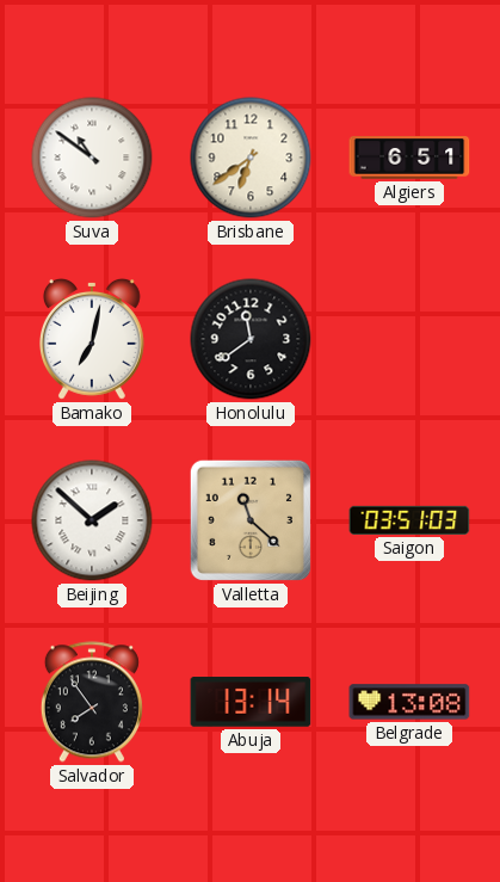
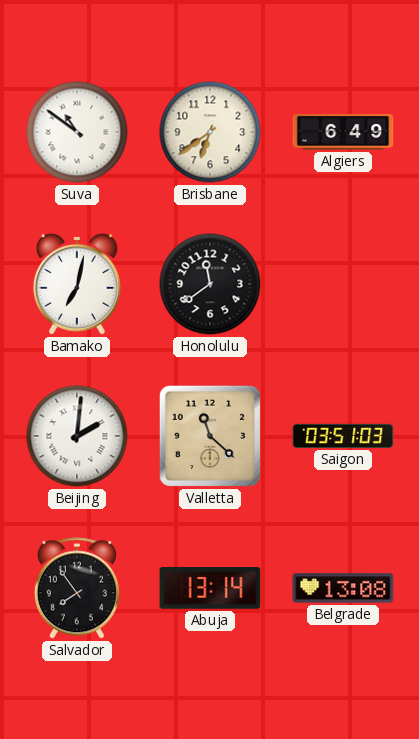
Algiers: 6:51 -> 6:49 (343, 133)
Beijing: 1:52 -> 2:01 (77, 436)
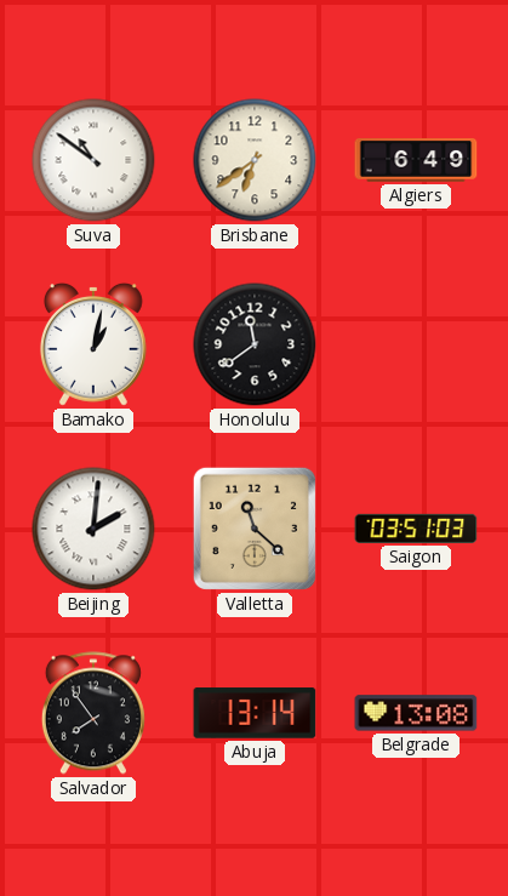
Bamako: 7:02 -> 1:02 (93, 344)
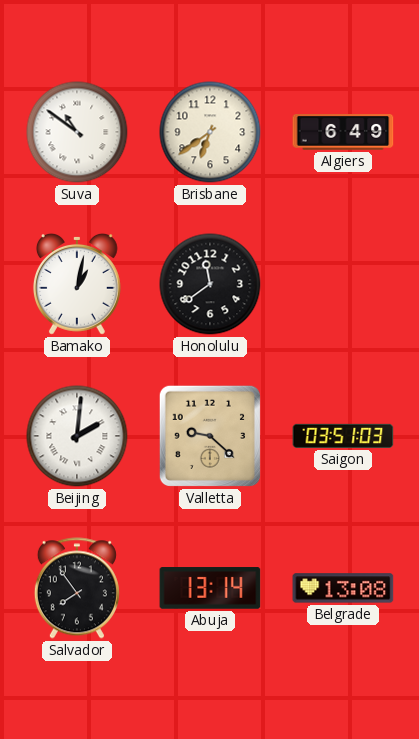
Valletta: 11:22 -> 9:22 (210, 436)
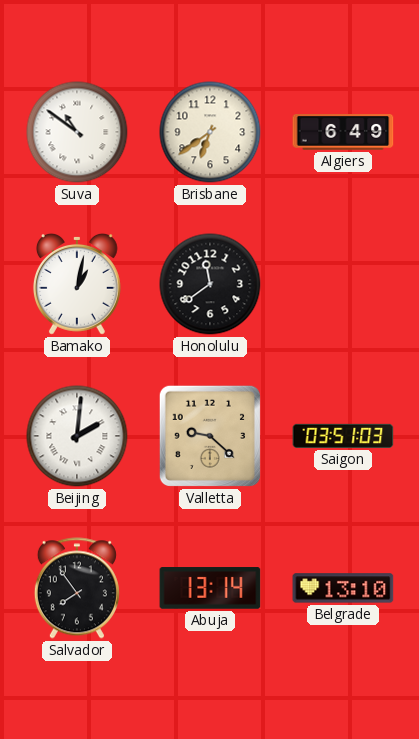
Belgrade: 13:08 -> 13:10 (343, 588)
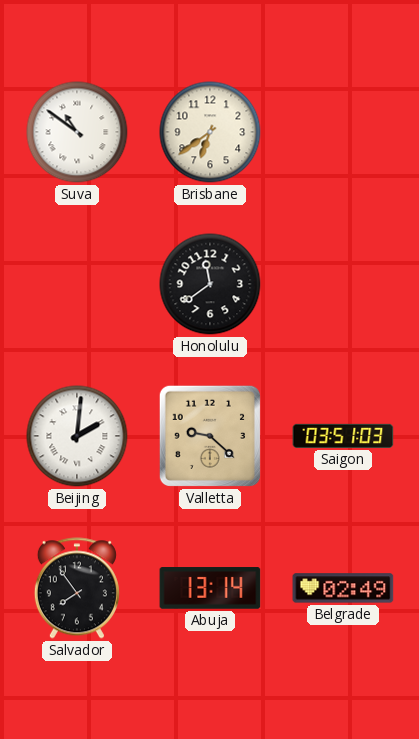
Algiers: 6:49 -> none (343, 133)
Bamako: 1:02 -> none (77, 284)
Belgrade: 13:10 -> 02:49 (343, 588)
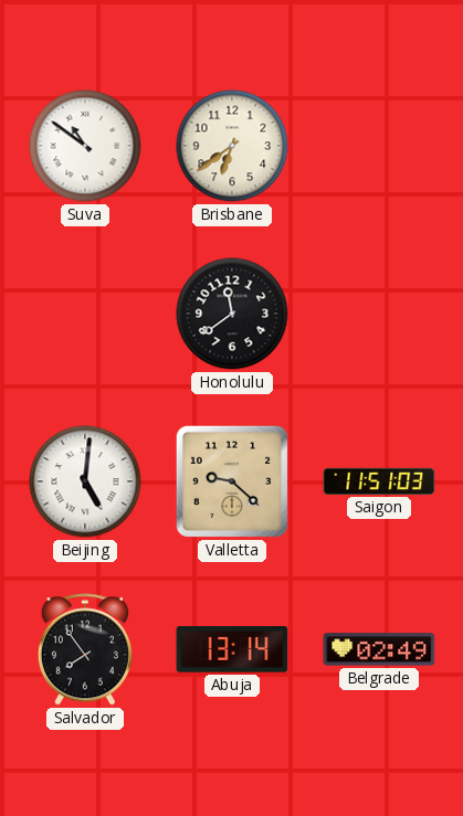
Beijing: 2:01 -> 5:01 (85, 481)
Saigon: 03:51 -> 11:51 (379, 481)
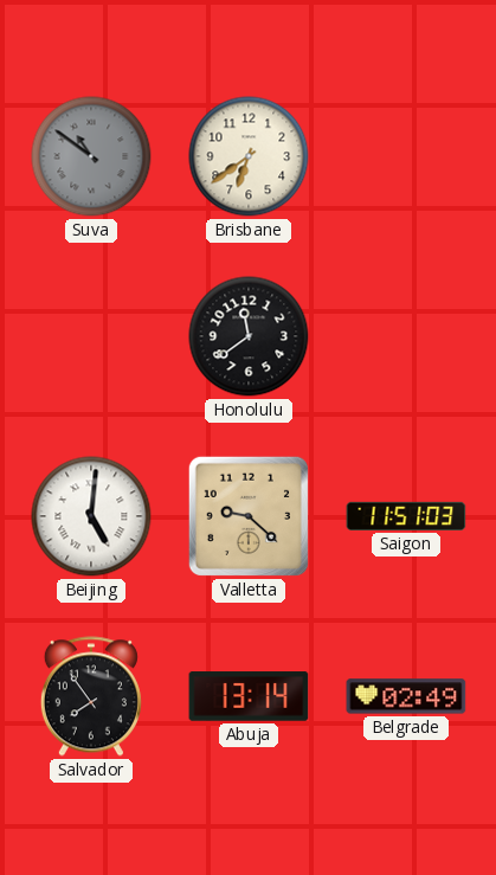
Suva dial: white -> grey (91, 156)
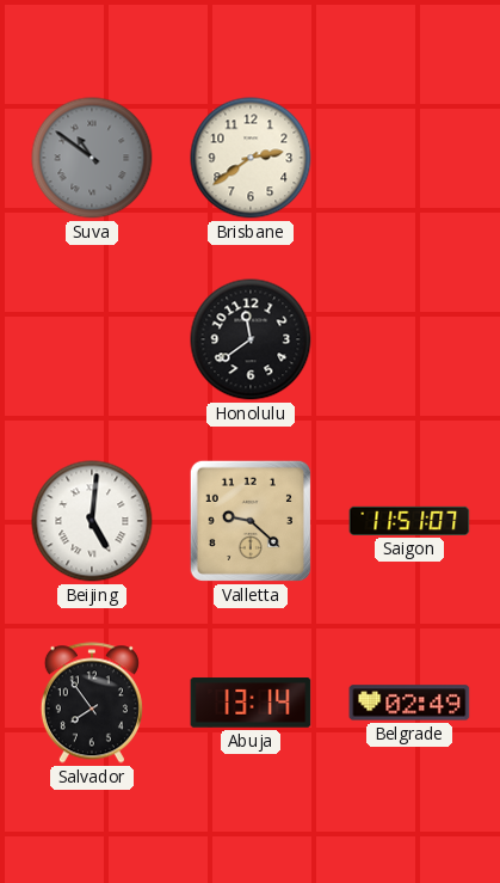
Brisbane: 6:39 -> 2:39 (251, 158)
Saigon: 11:51:03 -> 11:51:07 (409, 521)
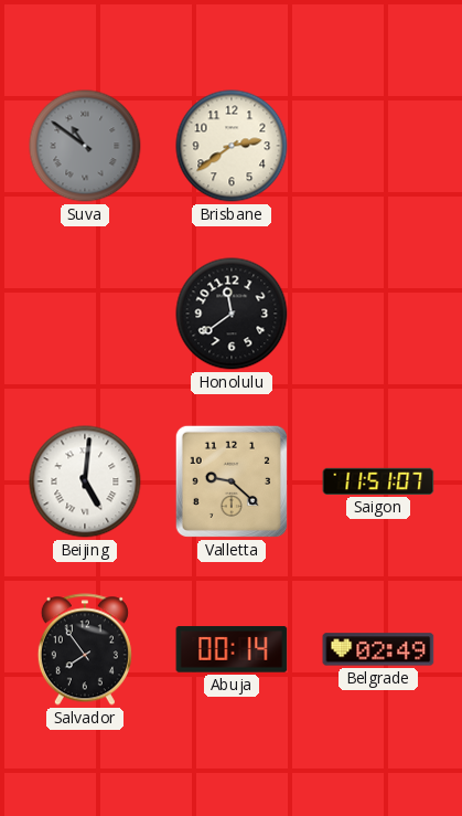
Abuja: 13:14 -> 00:14 (232, 649)
